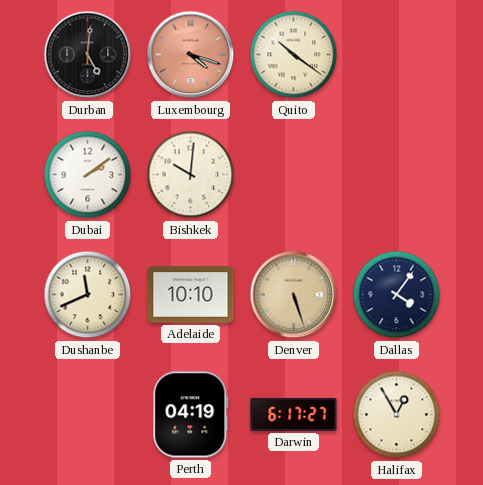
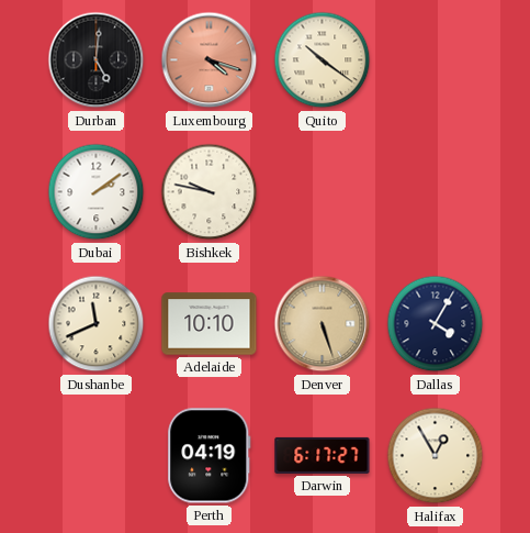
Bishkek: 10:01 -> 9:47 (210, 192)
Dallas: 4:06 -> 4:05 (436, 324)
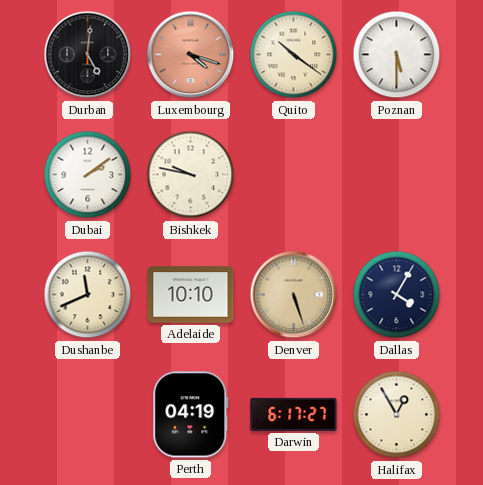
Poznan: none -> 5:30 (397, 55)
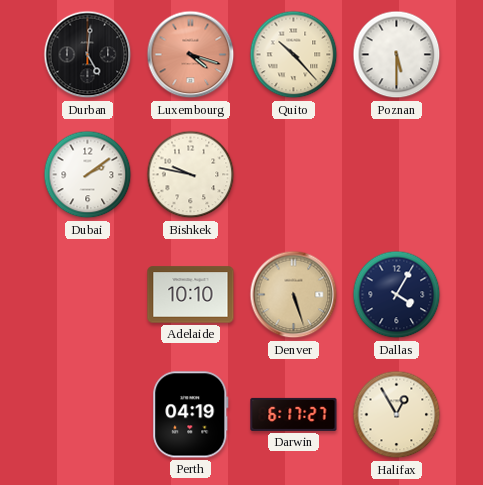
Quito: 10:21 -> 10:23 (294, 55)
Dushanbe: 11:41 -> none (88, 295)
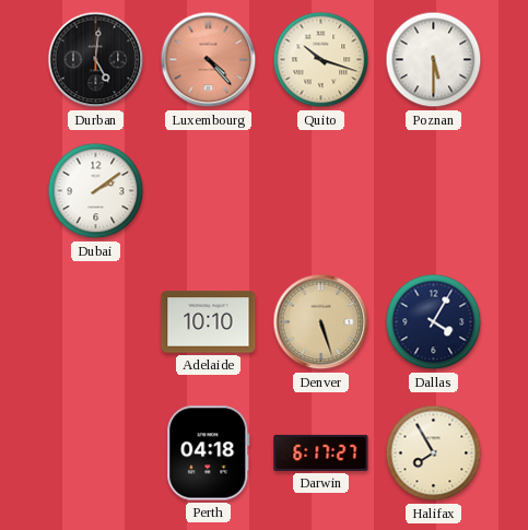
Luxembourg: 4:18 -> 4:23 (209, 60)
Quito: 10:23 -> 10:18 (321, 60)
Bishkek: 9:47 -> none (191, 175)
Perth: 04:19 -> 04:18 (209, 454)
Halifax: 12:55 -> 7:55 (434, 454)
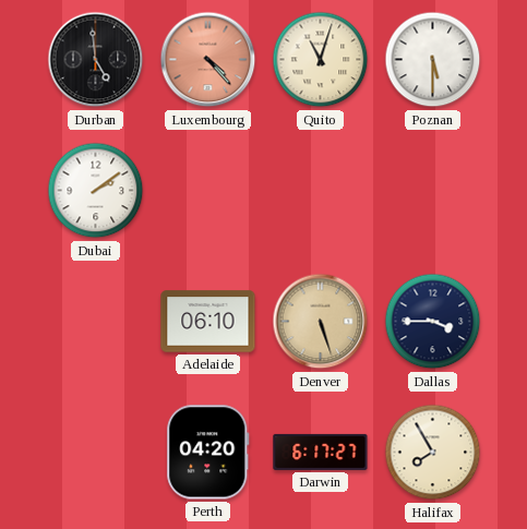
Durban: 5:01 -> 4:59 (96, 60)
Quito: 10:18 -> 11:03 (321, 60)
Adelaide: 10:10 -> 06:10 (208, 322)
Dallas: 4:05 -> 3:45 (433, 322)
Perth: 04:18 -> 04:20 (208, 453)
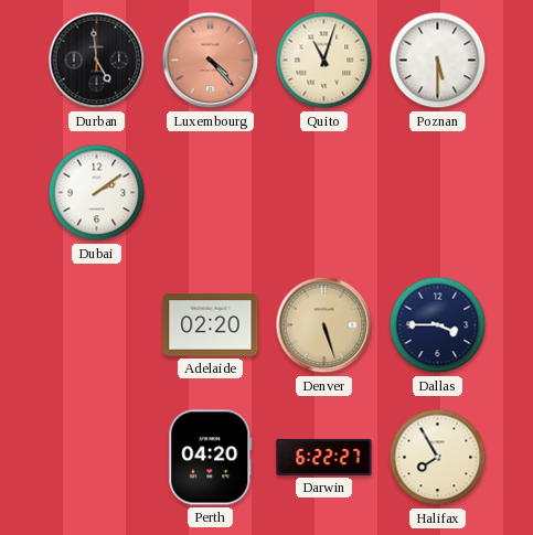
Adelaide: 06:10 -> 02:20 (211, 325)
Darwin: 6:17 -> 6:22 (324, 457)
